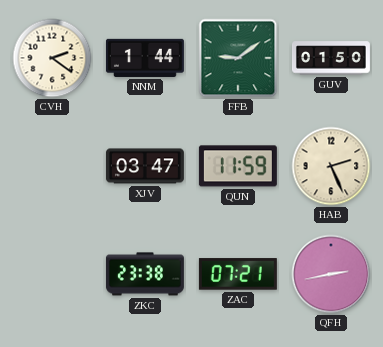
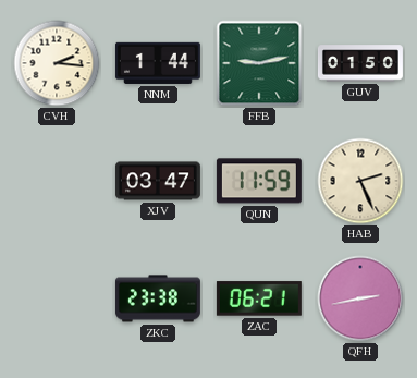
CVH: 2:21 -> 2:16 (57, 63)
FFB: 9:09 -> 9:13 (259, 63)
ZAC: 07:21 -> 06:21 (259, 298)
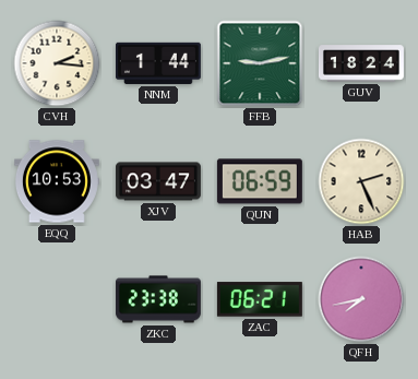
GUV: 01:50 -> 18:24 (361, 63)
EQQ: none -> 10:53 (57, 181)
QUN: 11:59 -> 06:59 (260, 181)
QFH: 2:43 -> 7:43 (361, 299)
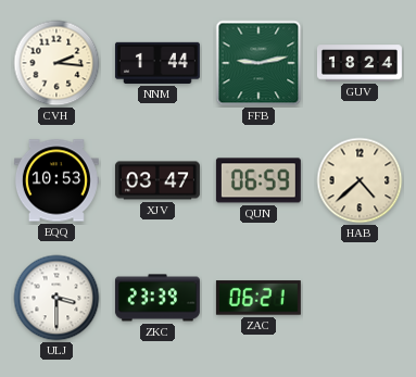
HAB: 2:26 -> 4:38 (360, 180)
ULJ: none -> 3:30 (56, 298)
ZKC: 23:38 -> 23:39 (157, 298)
QFH: 7:43 -> none (361, 299)
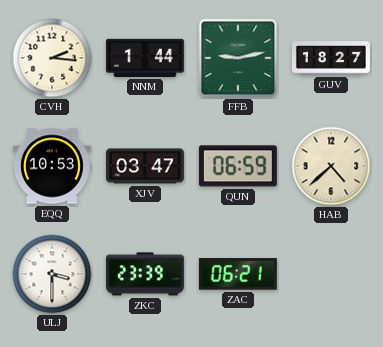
GUV: 18:24 -> 18:27 (331, 58)
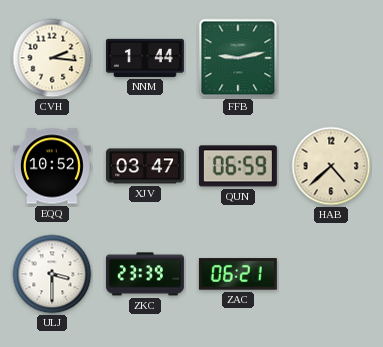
GUV: 18:27 -> none (331, 58)
EQQ: 10:53 -> 10:52 (52, 166)
